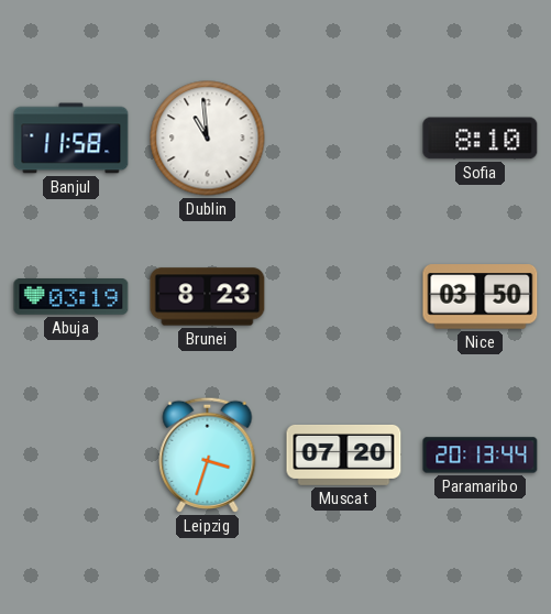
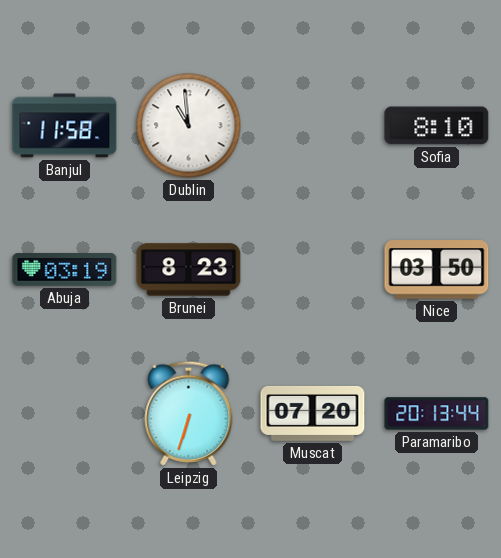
Leipzig: 3:33 -> 6:33 (189, 413)
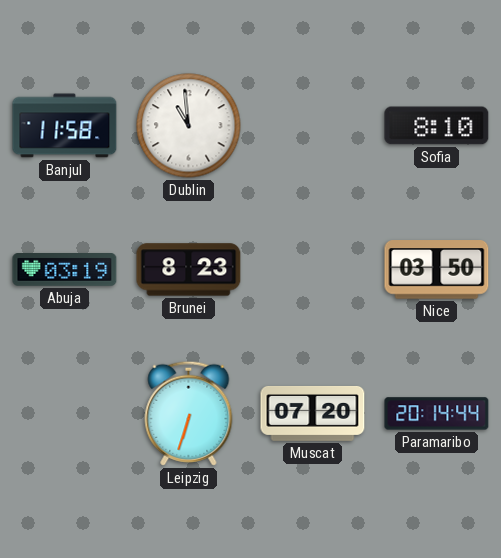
Paramaribo: 20:13 -> 20:14 (437, 414)
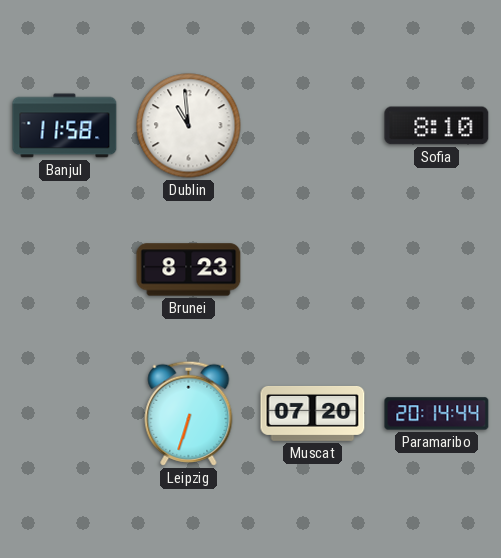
Abuja: 03:19 -> none (65, 270)
Nice: 03:50 -> none (437, 270)
